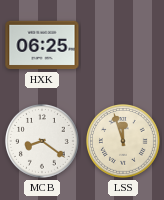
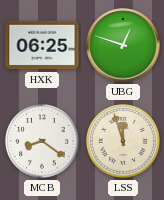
UBG: none -> 12:48 (123, 45)
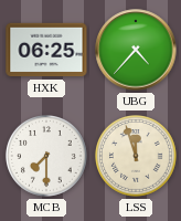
UBG: 12:48 -> 4:37 (136, 50)
MCB: 8:21 -> 7:30 (47, 157)
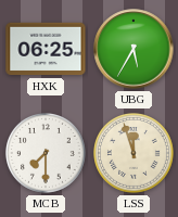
UBG: 4:37 -> 5:35 (133, 49)
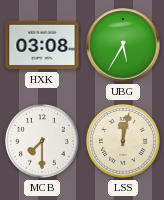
HXK: 06:25 -> 03:08 (42, 45)
LSS: 11:57 -> 12:02 (124, 142)
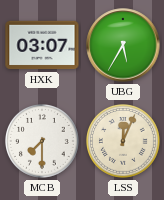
HXK: 03:08 -> 03:07 (42, 45)
LSS: 12:02 -> 12:04 (124, 142)
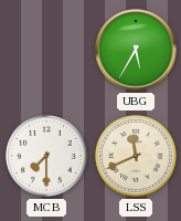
HXK: 03:07 -> none (42, 45)
LSS: 12:04 -> 11:41 (137, 157)
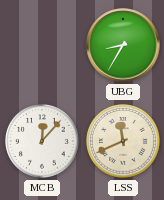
UBG: 5:35 -> 8:35 (123, 45)
MCB: 7:30 -> 12:07 (43, 142)
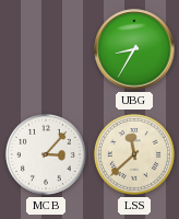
MCB: 12:07 -> 3:07 (47, 155)
LSS: 11:41 -> 11:38 (135, 155)
